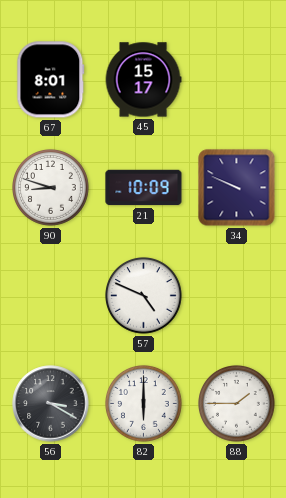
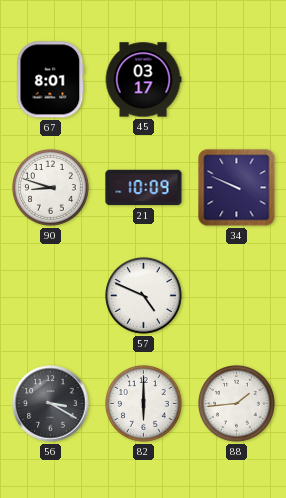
45: 15:17 -> 03:17 (143, 80)
88: 1:45 -> 1:44 (237, 404)
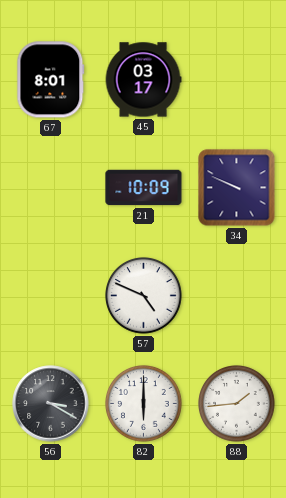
90: 8:48 -> none (51, 188)
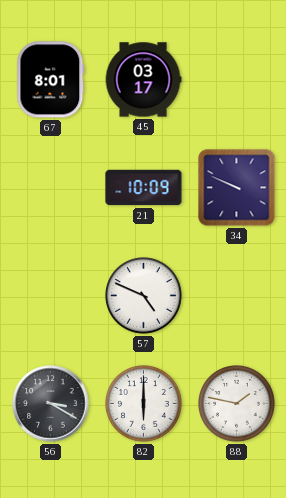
88: 1:44 -> 1:47 (237, 404)
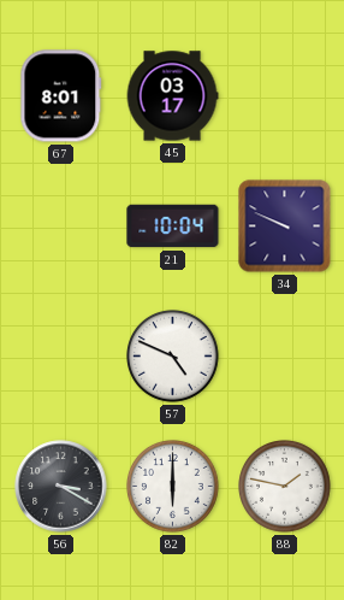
21: 10:09 -> 10:04 (173, 227)
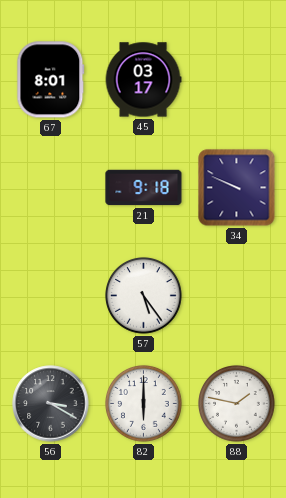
21: 10:04 -> 9:18 (144, 188)
57: 4:49 -> 5:24 (144, 296)
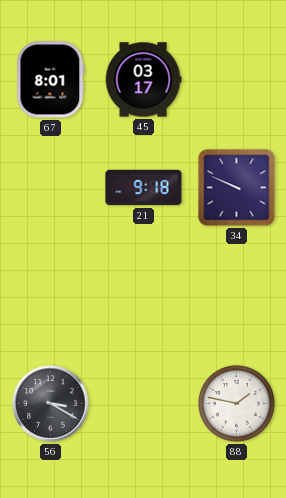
57: 5:24 -> none (144, 296)
82: 6:00 -> none (144, 404)
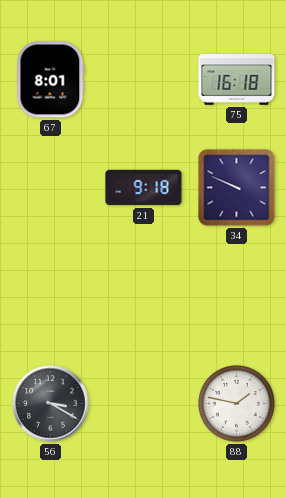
45: 03:17 -> none (143, 80)
75: none -> 16:18 (237, 80)
